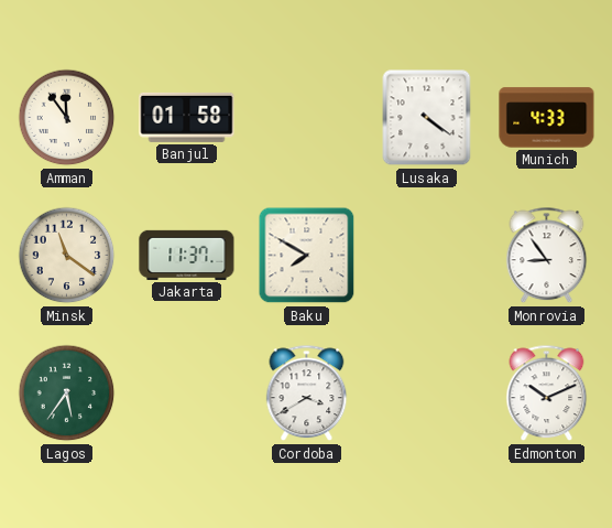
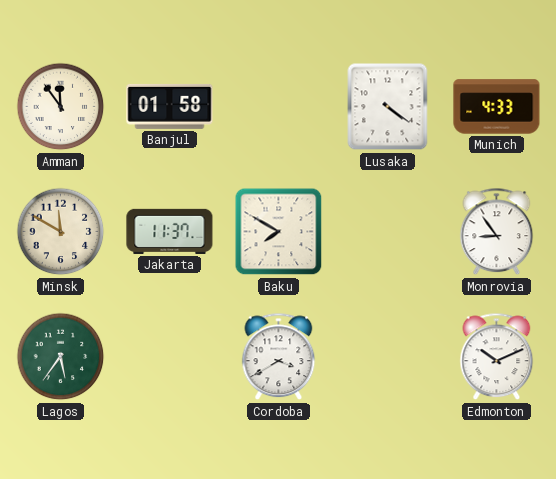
Minsk: 11:21 -> 11:50 (61, 232)
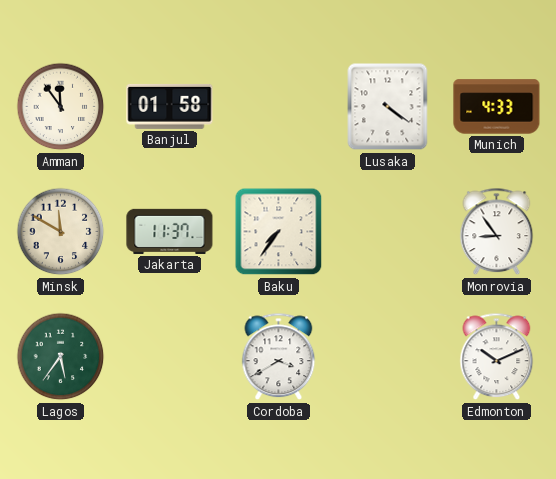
Baku: 7:50 -> 7:36 (279, 232)
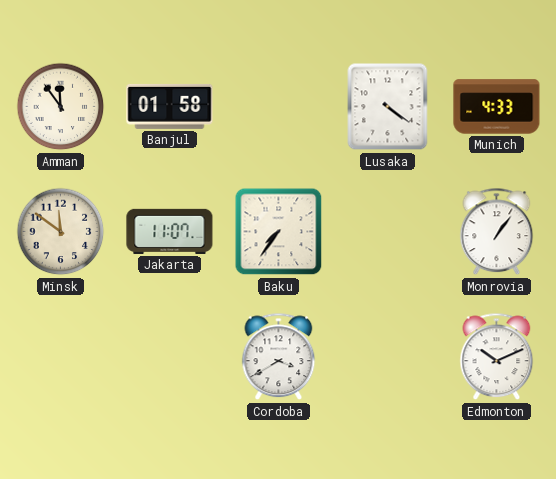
Minsk: 11:50 -> 11:51 (61, 232)
Jakarta: 11:37 -> 11:07 (170, 231)
Monrovia: 8:54 -> 1:06 (497, 232)
Lagos: 5:36 -> none (61, 357)
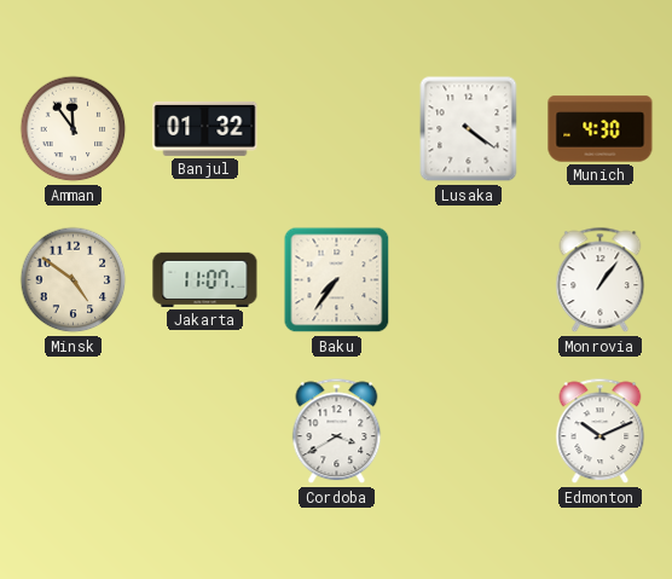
Banjul: 01:58 -> 01:32 (205, 128)
Munich: 4:33 -> 4:30 (601, 129)
Minsk: 11:51 -> 4:51 (74, 280)
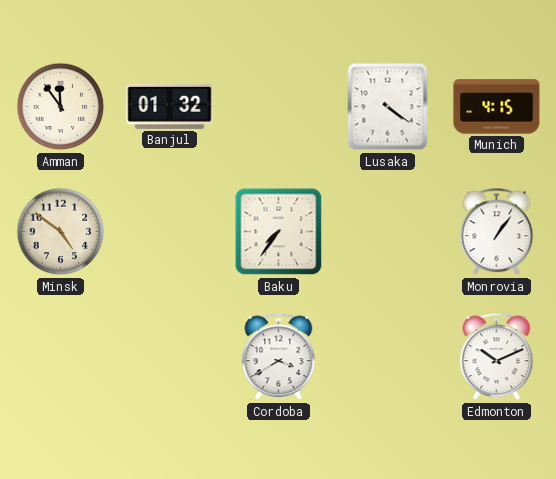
Munich: 4:30 -> 4:15 (497, 107)
Jakarta: 11:07 -> none (205, 279)
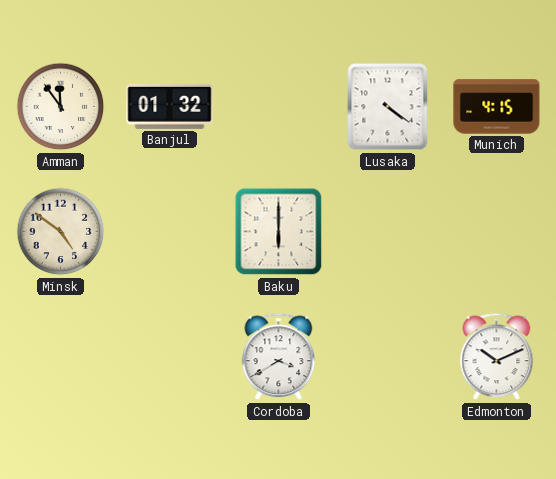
Baku: 7:36 -> 6:00 (279, 232)
Monrovia: 1:06 -> none (497, 232)
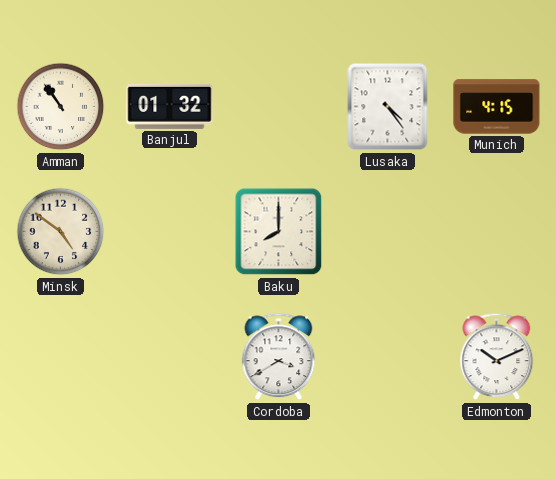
Amman: 11:54 -> 10:54 (61, 107)
Lusaka: 4:21 -> 4:24 (388, 107)
Baku: 6:00 -> 8:00 (279, 232)
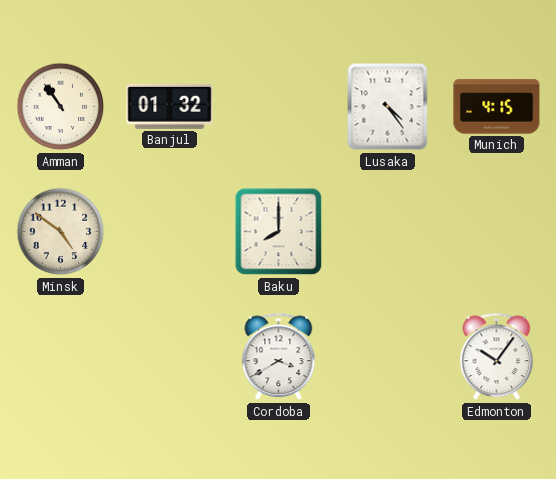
Edmonton: 10:11 -> 10:06 (497, 357)
